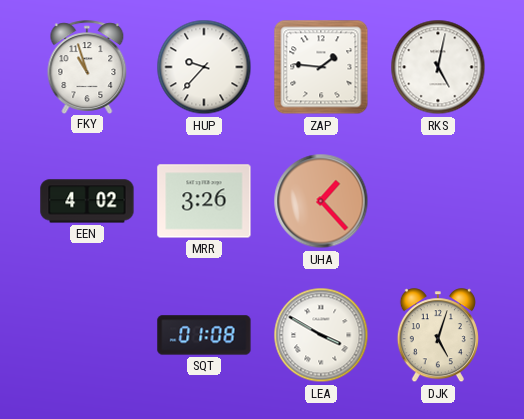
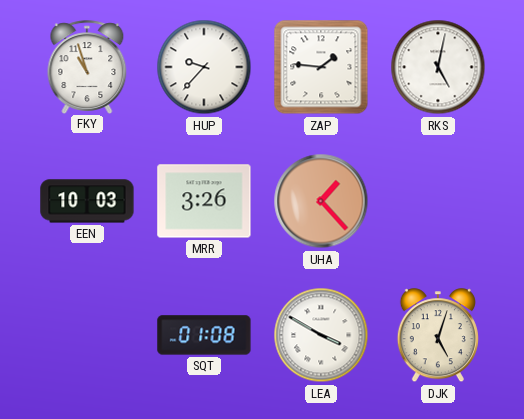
EEN: 4:02 -> 10:03 (87, 201)
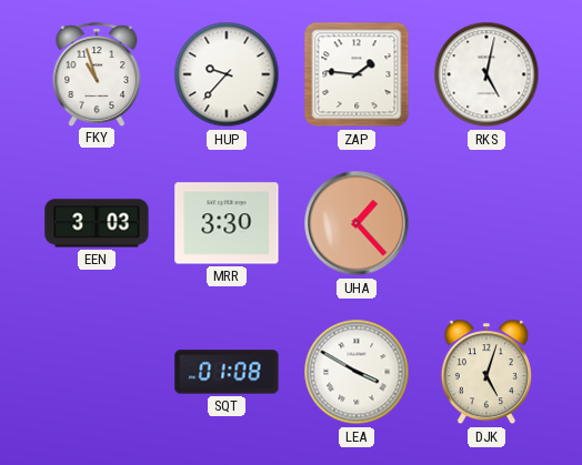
EEN: 10:03 -> 3:03 (97, 223)
MRR: 3:26 -> 3:30 (227, 223)
